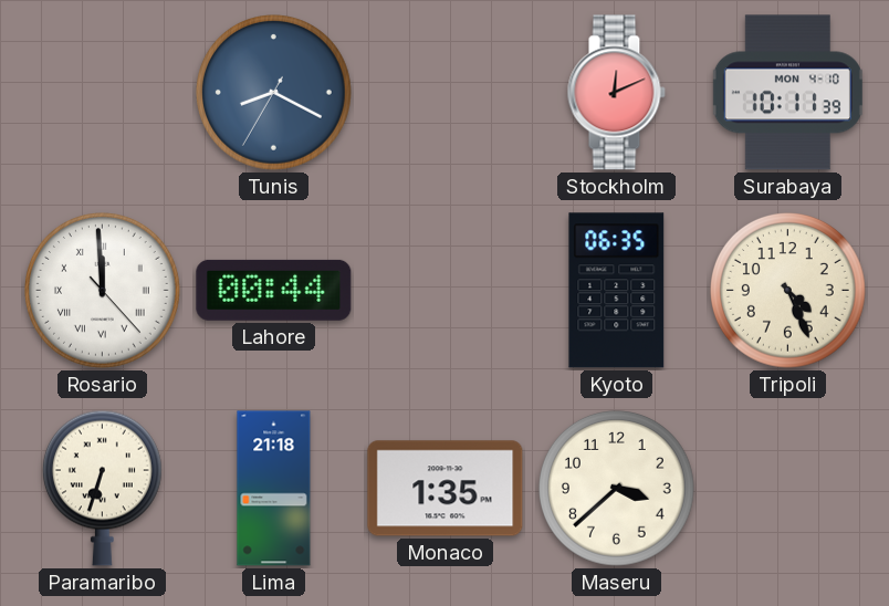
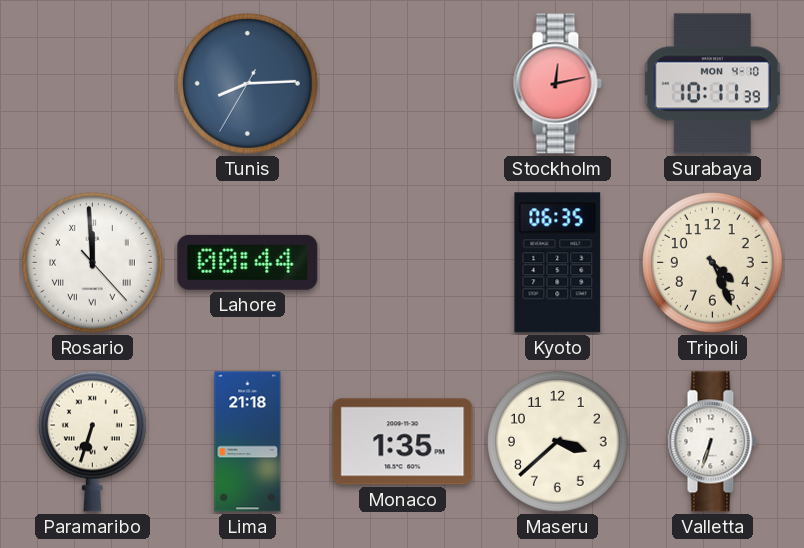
Tunis: 8:19 -> 8:14 (248, 84)
Stockholm: 12:11 -> 12:13 (557, 84)
Valletta: none -> 6:33 (712, 442)
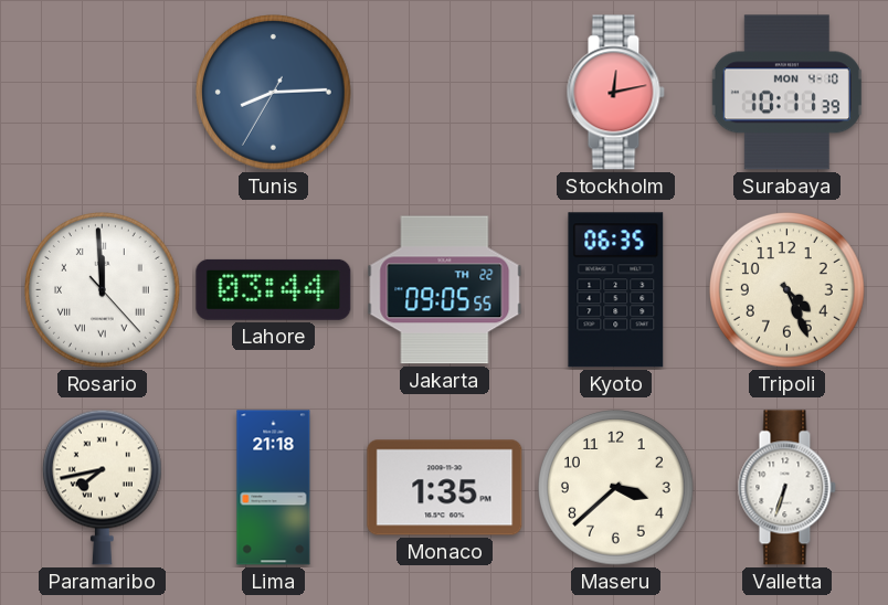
Lahore: 00:44 -> 03:44 (274, 289)
Jakarta: none -> 09:05 (445, 290)
Paramaribo: 6:33 -> 7:43 (102, 487)
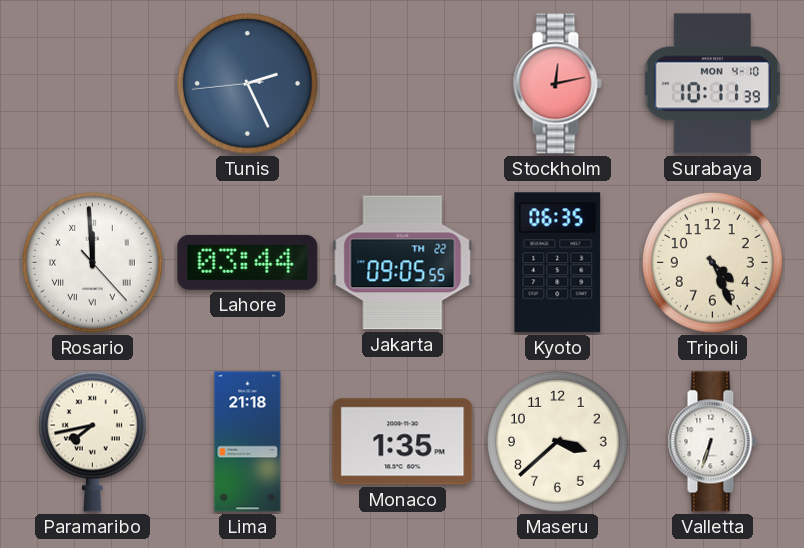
Tunis: 8:14 -> 2:25 (248, 84)
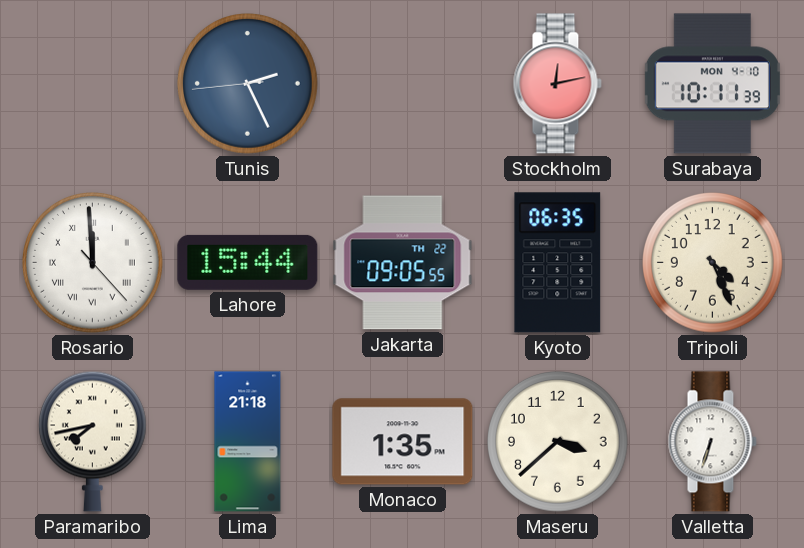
Lahore: 03:44 -> 15:44 (248, 262)
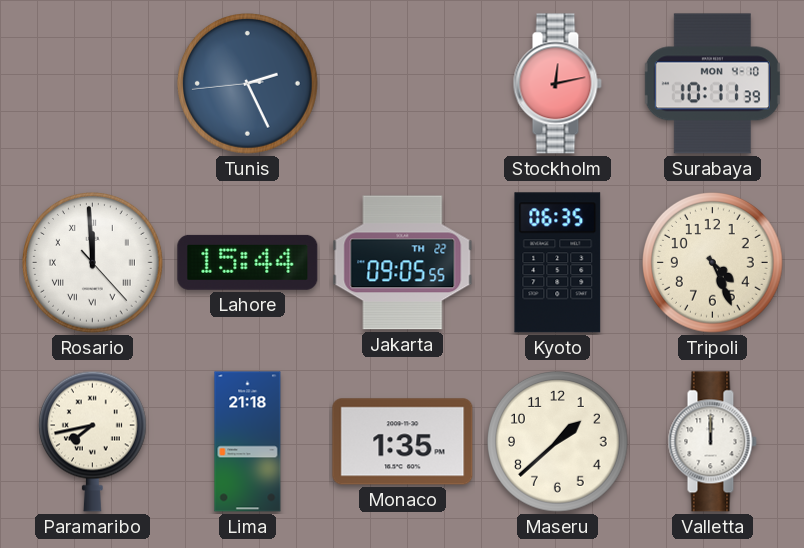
Maseru: 3:38 -> 1:38 (558, 442)
Valletta: 6:33 -> 12:00 (712, 442)
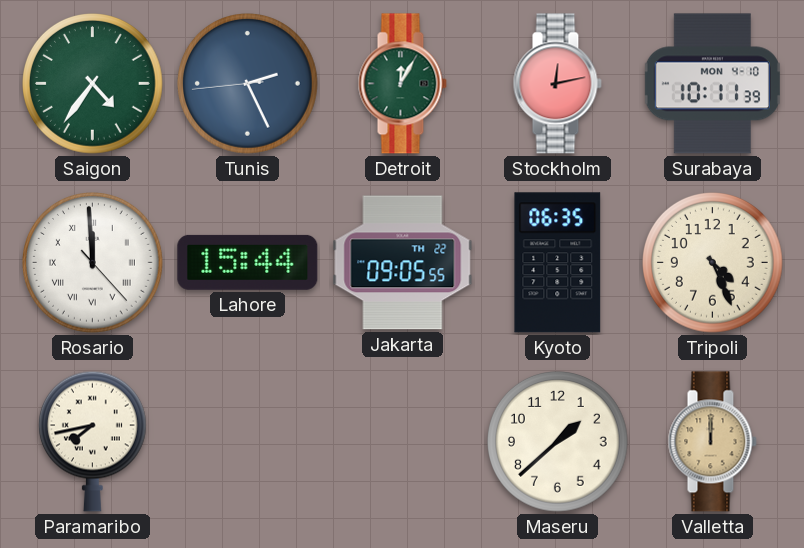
Saigon: none -> 4:36 (93, 84)
Detroit: none -> 12:05 (402, 84)
Lima: 21:18 -> none (248, 442)
Monaco: 1:35 -> none (403, 442)
Valletta dial: white -> champagne (712, 442)
